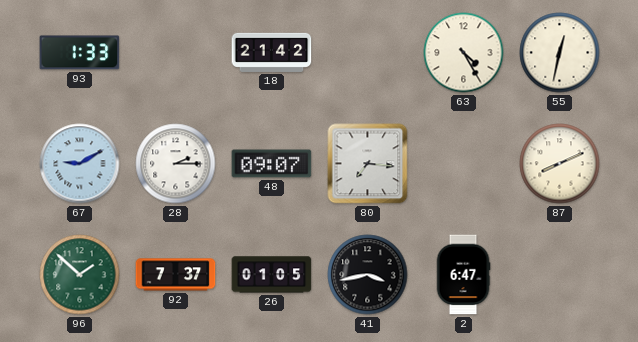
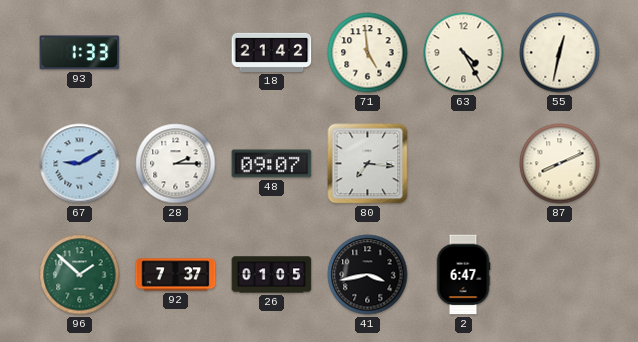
71: none -> 4:59 (368, 53)
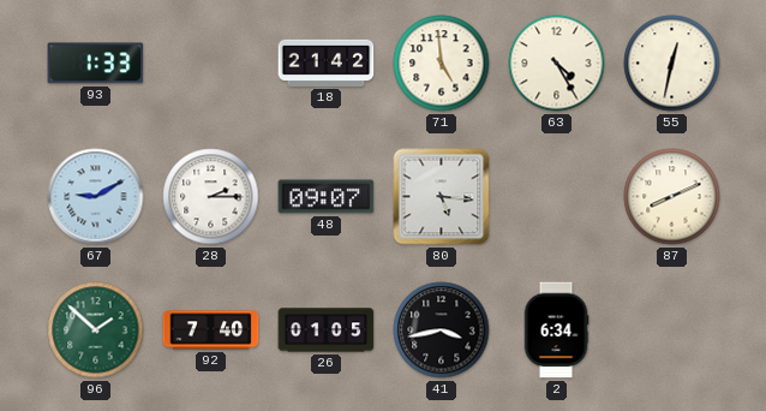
80: 7:16 -> 5:16 (442, 197)
92: 7:37 -> 7:40 (211, 330)
2: 6:47 -> 6:34 (556, 330)
